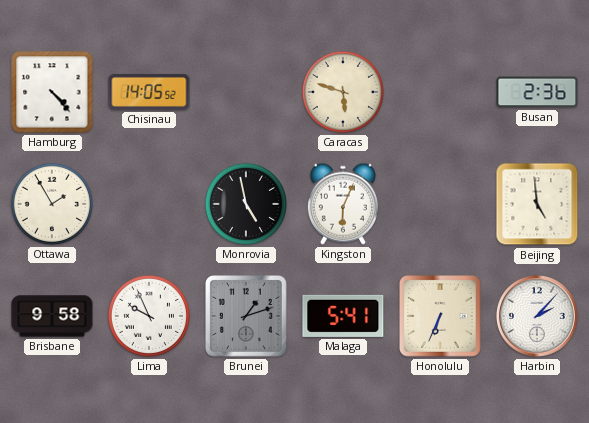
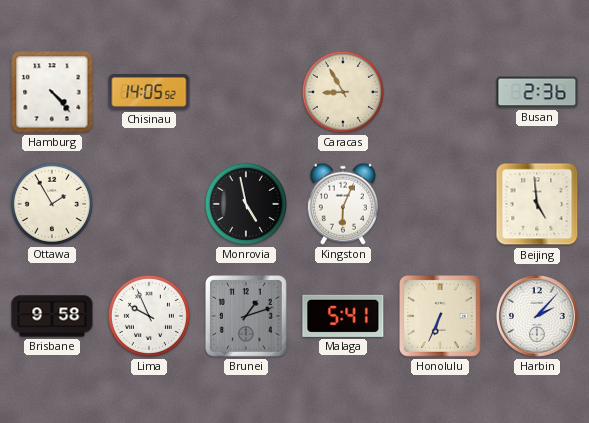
Caracas: 5:48 -> 8:55 (343, 92)
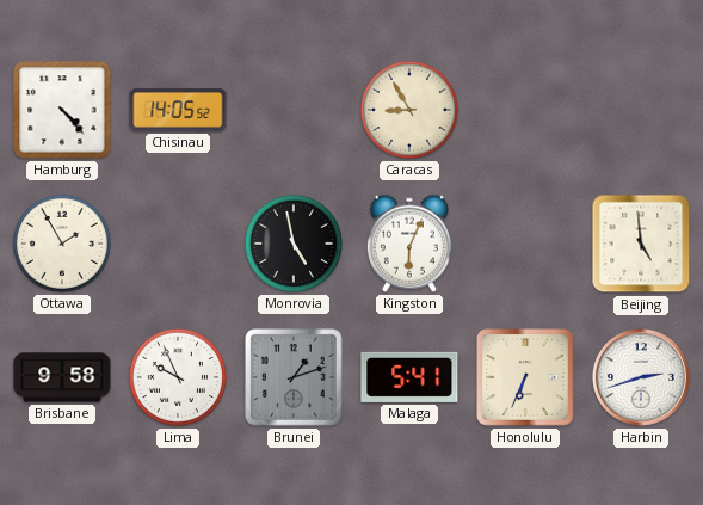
Busan: 2:36 -> none (537, 92)
Harbin: 2:07 -> 2:42 (641, 377)
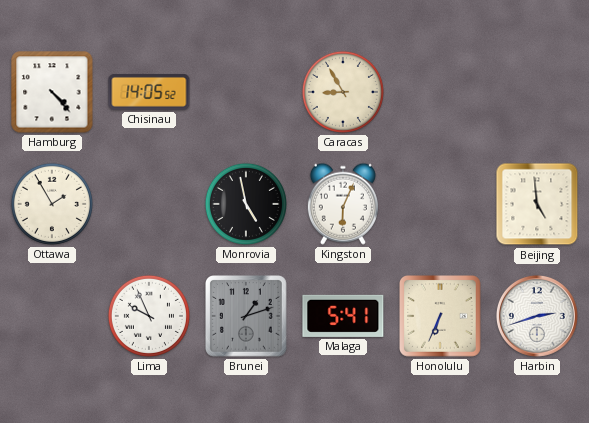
Brisbane: 9:58 -> none (62, 377)
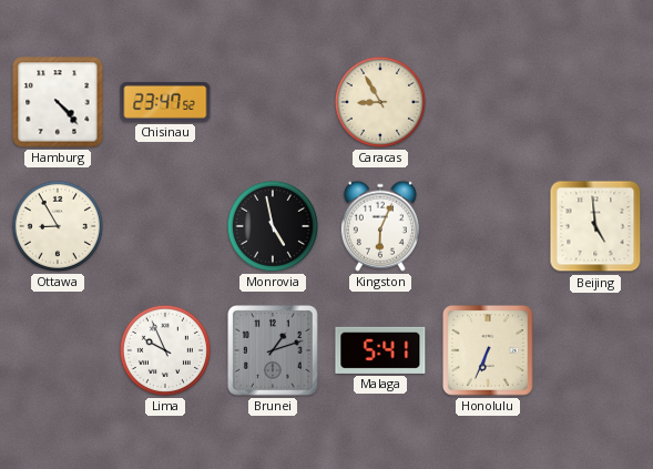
Chisinau: 14:05 -> 23:47 (165, 102)
Ottawa: 1:55 -> 8:55 (58, 226)
Harbin: 2:42 -> none (537, 316)
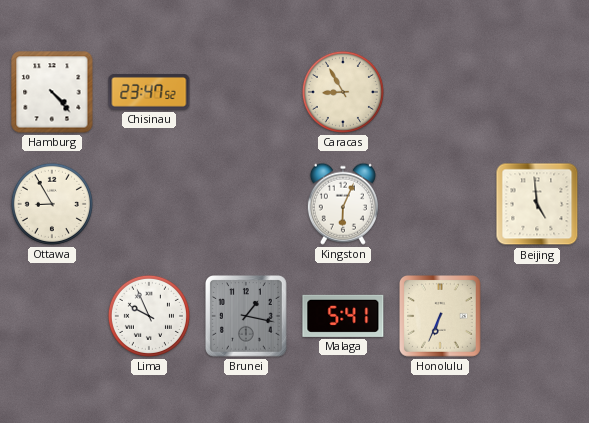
Monrovia: 4:58 -> none (273, 226)
Brunei: 1:12 -> 1:17 (247, 317)
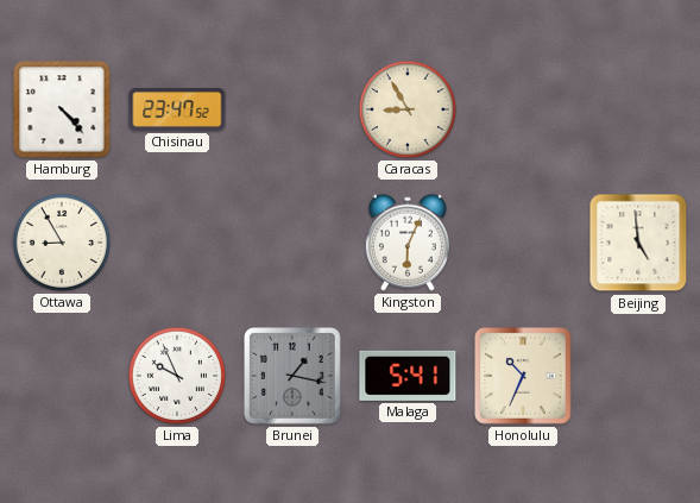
Honolulu: 6:34 -> 10:34 (524, 377)
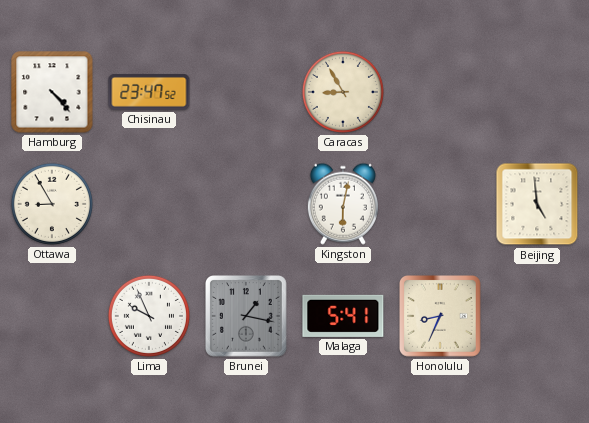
Kingston: 6:04 -> 6:02 (343, 204)
Honolulu: 10:34 -> 8:34 (441, 317)
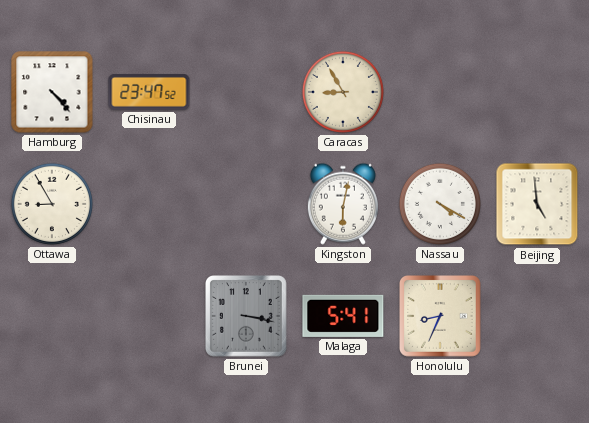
Nassau: none -> 4:20 (440, 204)
Lima: 9:56 -> none (149, 316)
Brunei: 1:17 -> 3:17 (247, 317)
